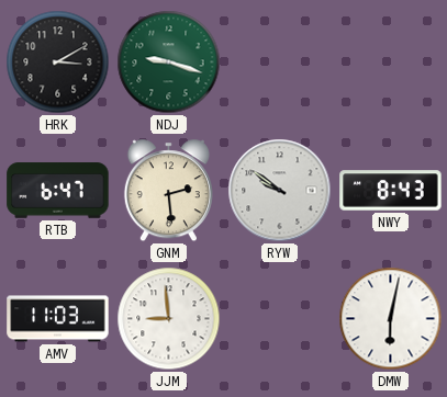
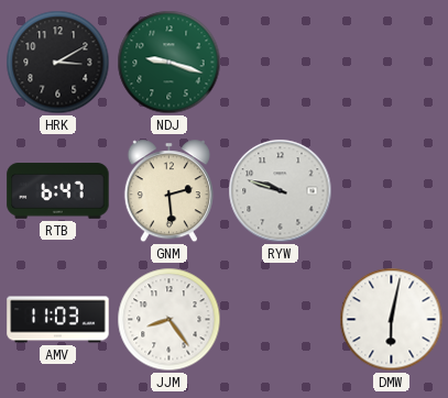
RYW: 9:51 -> 9:48 (281, 191)
NWY: 8:43 -> none (391, 191)
JJM: 8:59 -> 8:24 (170, 320)
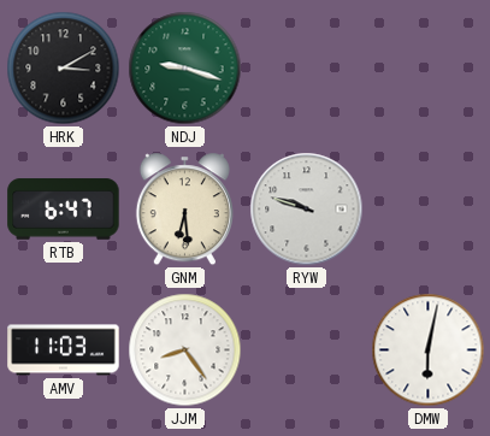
GNM: 2:29 -> 6:29 (184, 210)
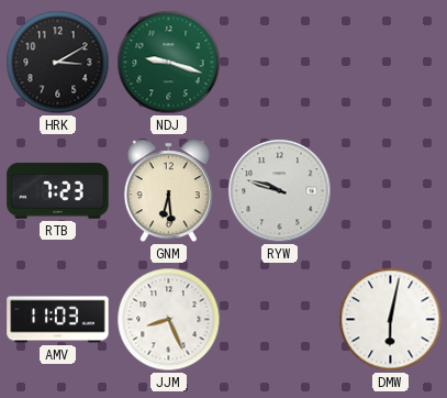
RTB: 6:47 -> 7:23 (58, 191)
JJM: 8:24 -> 8:26 (169, 320)
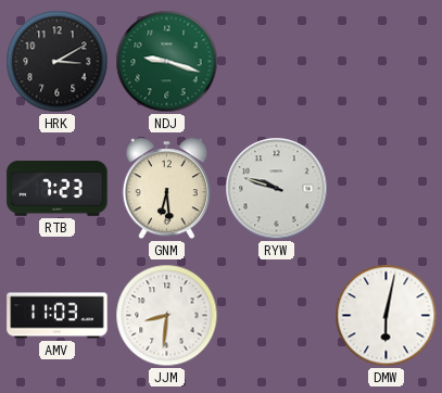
JJM: 8:26 -> 8:31 (167, 316)
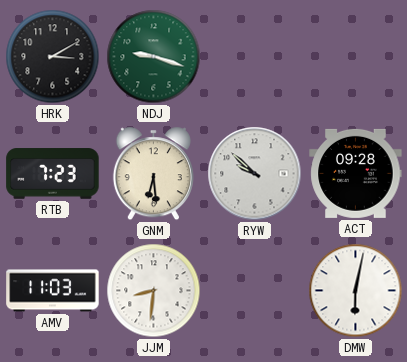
RYW: 9:48 -> 9:52 (255, 174)
ACT: none -> 09:28 (356, 173)
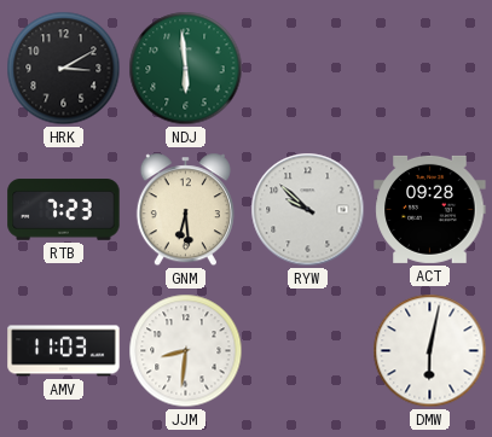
NDJ: 9:18 -> 5:59 (186, 69)
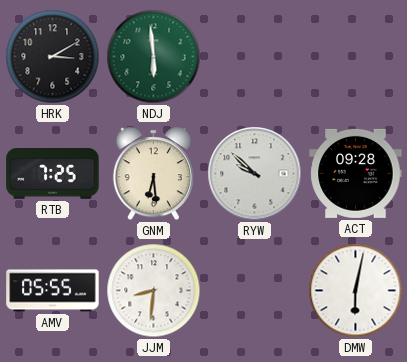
RTB: 7:23 -> 7:25 (53, 174)
AMV: 11:03 -> 05:55 (53, 291)
